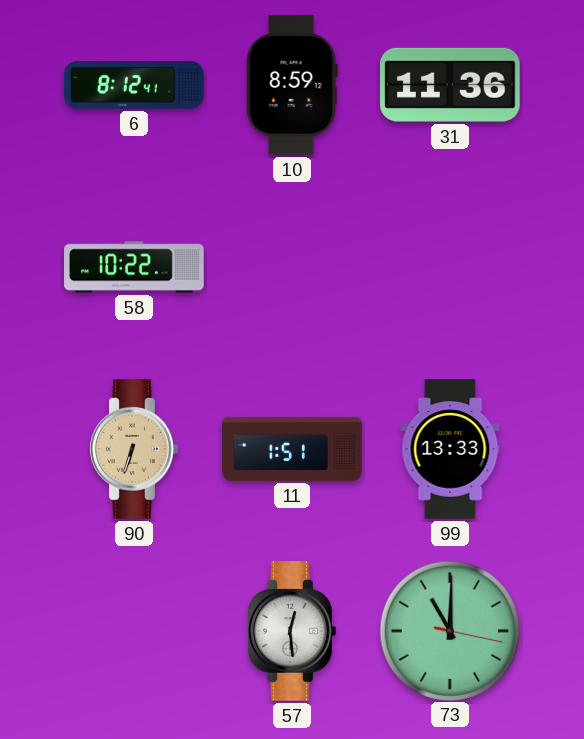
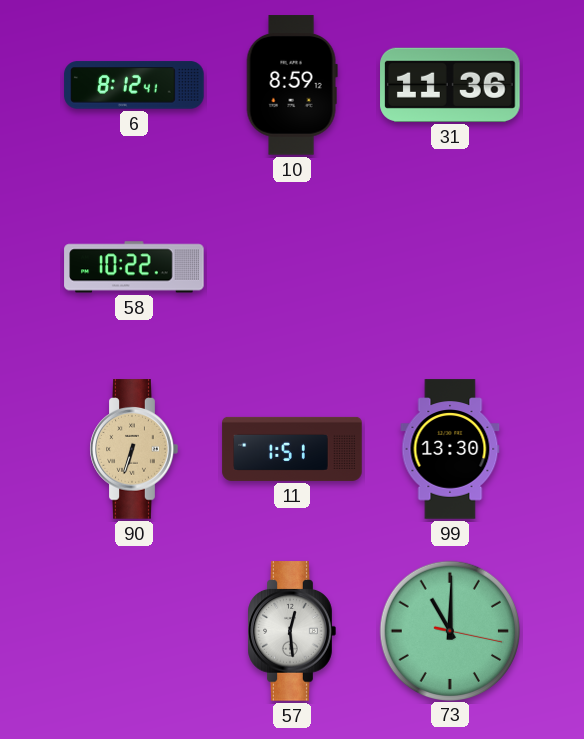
99: 13:33 -> 13:30 (450, 449)
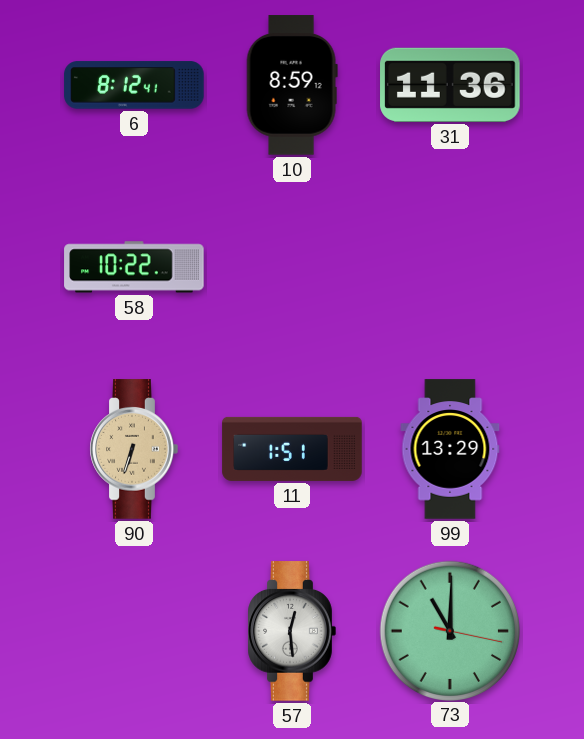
99: 13:30 -> 13:29 (450, 449)
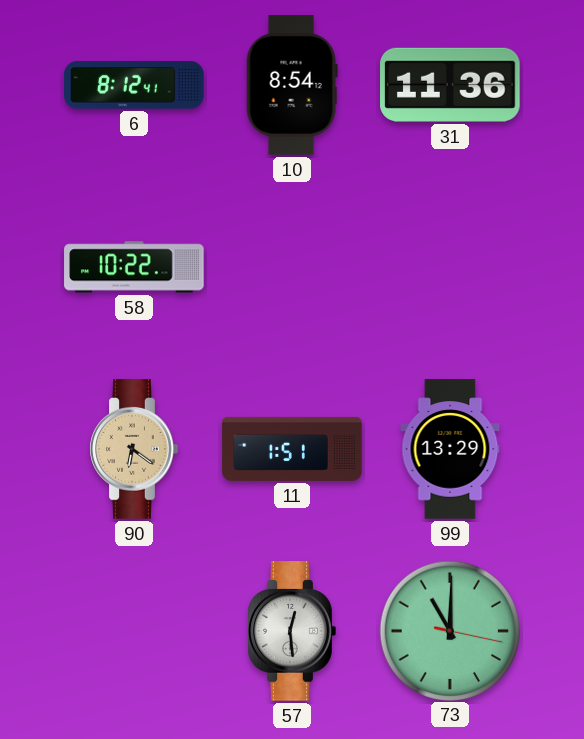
10: 8:59 -> 8:54 (292, 85)
90: 6:33 -> 6:21 (134, 449)
